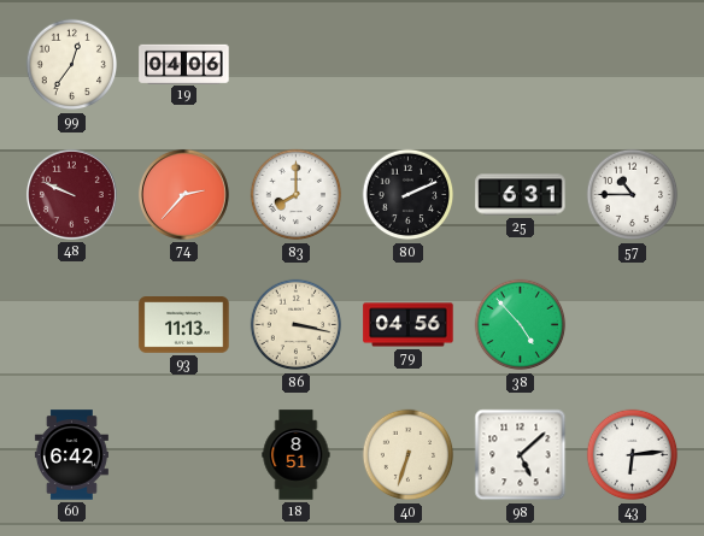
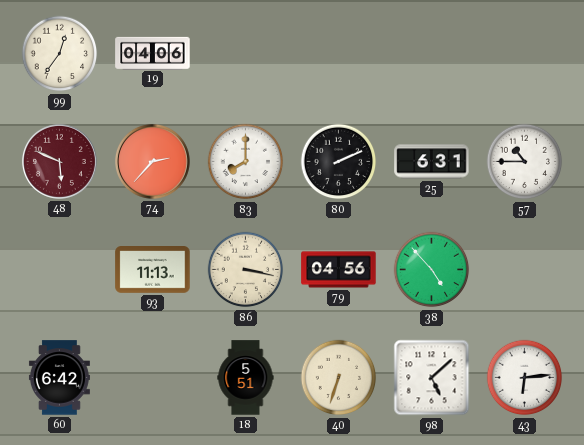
48: 9:49 -> 5:49 (59, 161)
18: 8:51 -> 5:51 (246, 378)
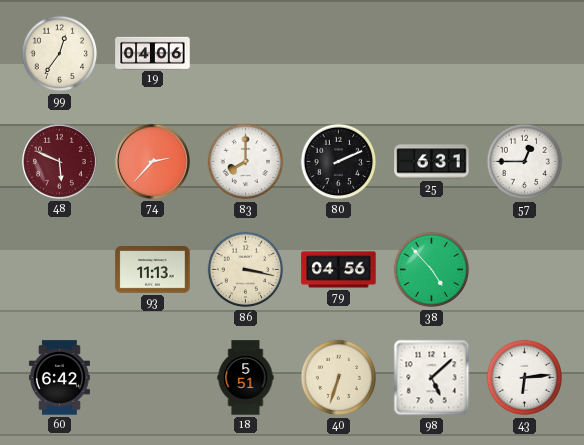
57: 10:45 -> 12:45 (525, 162)
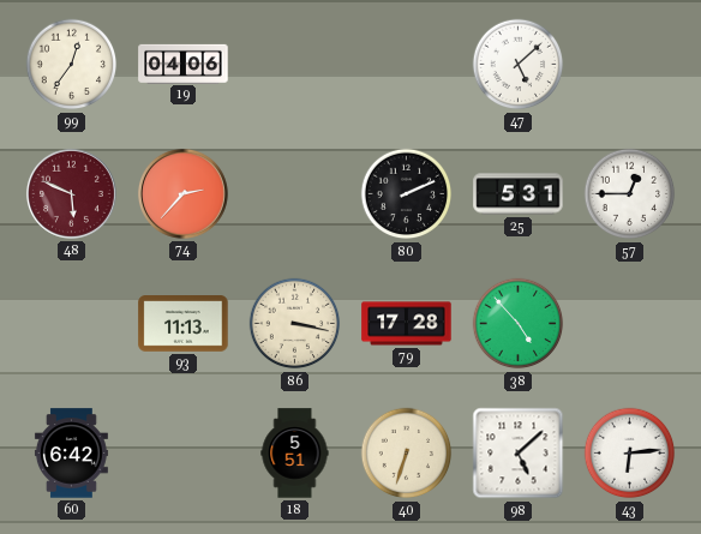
47: none -> 5:08 (519, 65)
83: 8:00 -> none (246, 162)
25: 6:31 -> 5:31 (519, 194)
79: 04:56 -> 17:28 (407, 324)
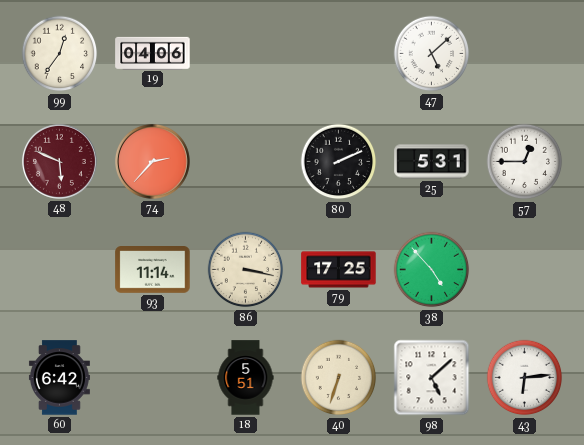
93: 11:13 -> 11:14 (153, 270)
79: 17:28 -> 17:25 (339, 270)
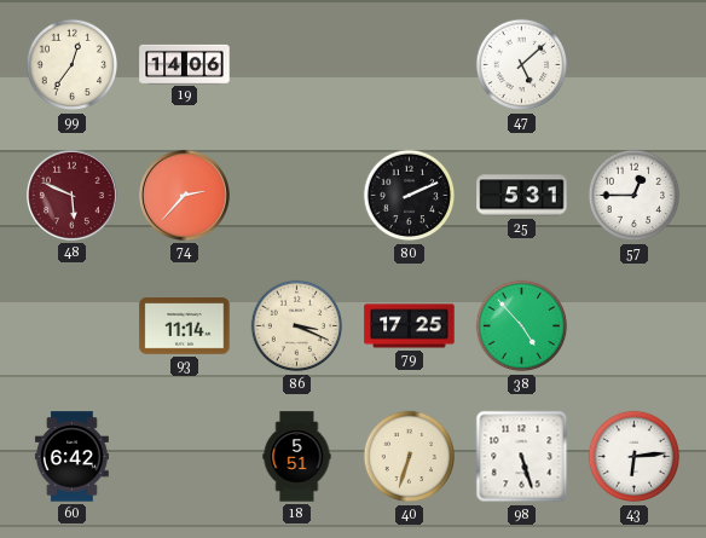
19: 04:06 -> 14:06 (185, 64)
86: 3:17 -> 3:19 (297, 326)
98: 5:08 -> 5:27 (522, 457)
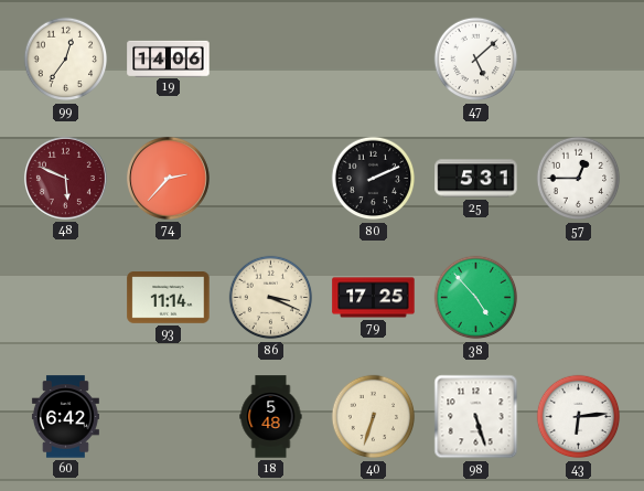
18: 5:51 -> 5:48 (271, 417)
